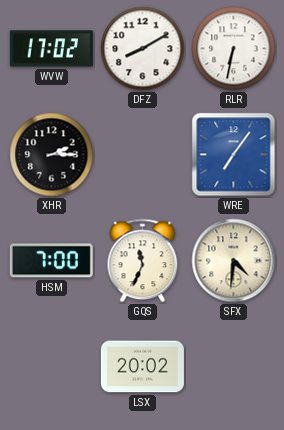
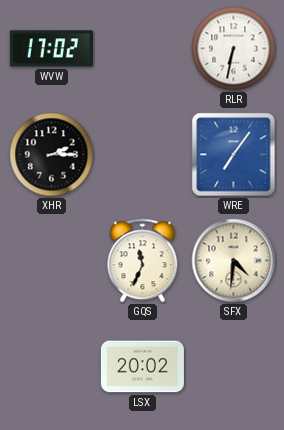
DFZ: 8:10 -> none (143, 49)
HSM: 7:00 -> none (51, 261)
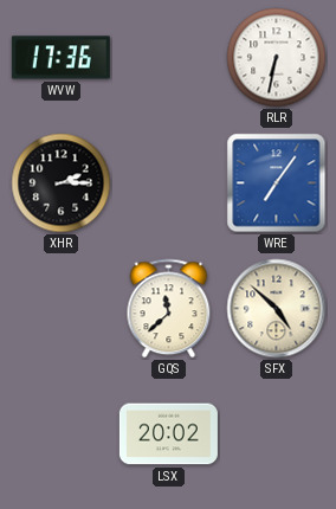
WVW: 17:02 -> 17:36 (60, 58)
GQS: 11:34 -> 11:38 (169, 309)
SFX: 4:31 -> 4:52 (277, 309)
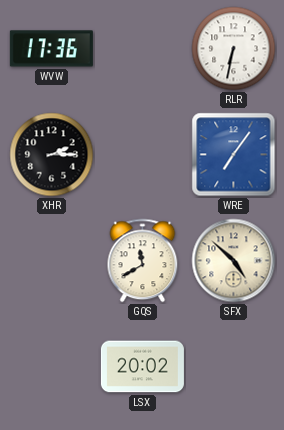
GQS: 11:38 -> 11:40 (143, 261)
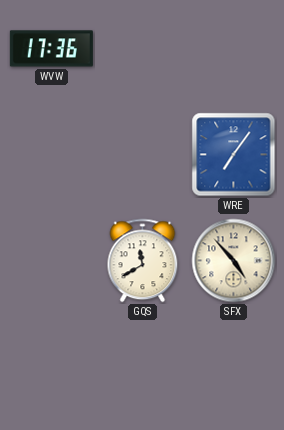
RLR: 6:32 -> none (234, 49)
XHR: 2:15 -> none (52, 155)
SFX: 4:52 -> 4:53 (234, 261)
LSX: 20:02 -> none (142, 367)
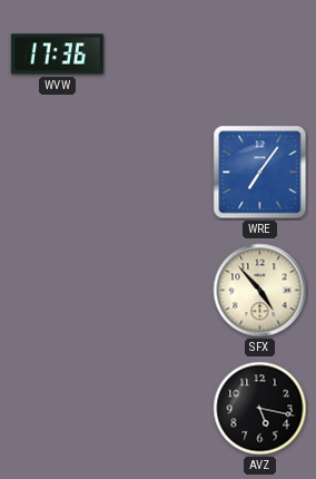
GQS: 11:40 -> none (143, 261)
AVZ: none -> 5:17 (260, 409)
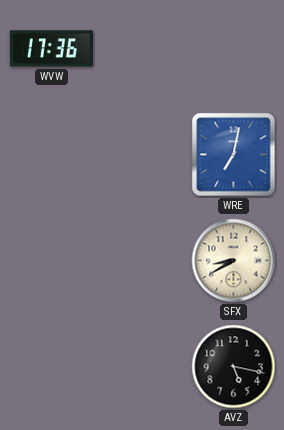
WRE: 7:06 -> 7:02 (234, 155)
SFX: 4:53 -> 8:40 (234, 261)
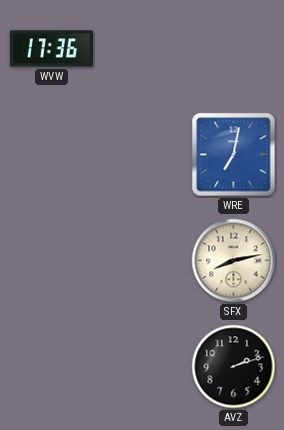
SFX: 8:40 -> 8:13 (234, 261)
AVZ: 5:17 -> 2:12 (234, 367)
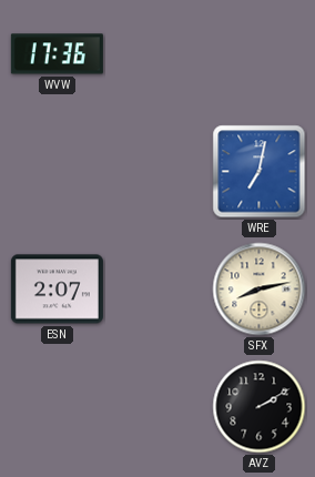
ESN: none -> 2:07 (57, 290)
AVZ: 2:12 -> 2:10 (260, 407)
